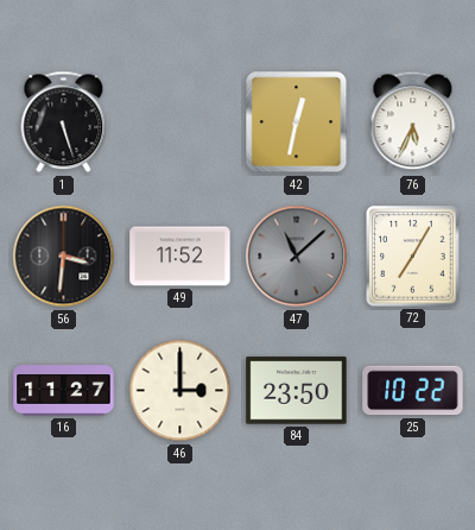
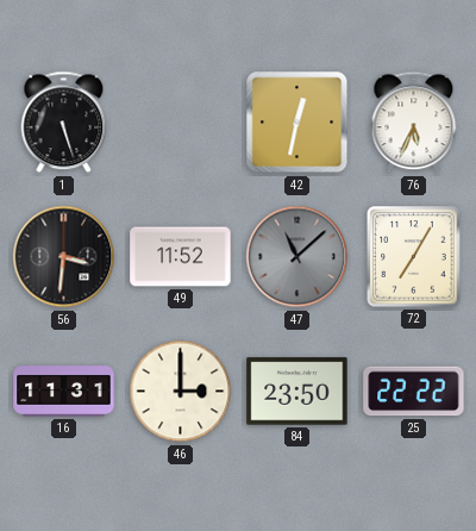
16: 11:27 -> 11:31 (64, 392)
25: 10:22 -> 22:22 (414, 392)
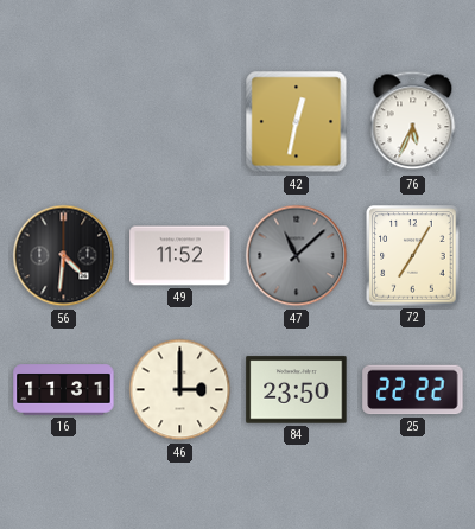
1: 5:27 -> none (64, 123)
56: 3:31 -> 4:31 (64, 256)
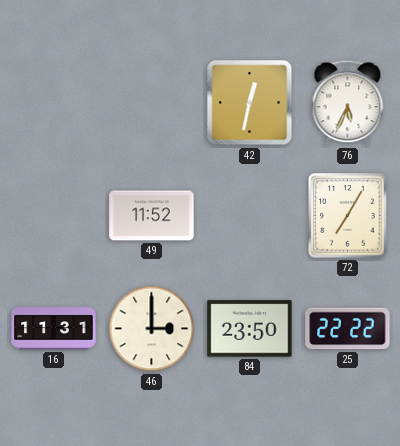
56: 4:31 -> none (64, 256)
47: 11:08 -> none (297, 256)
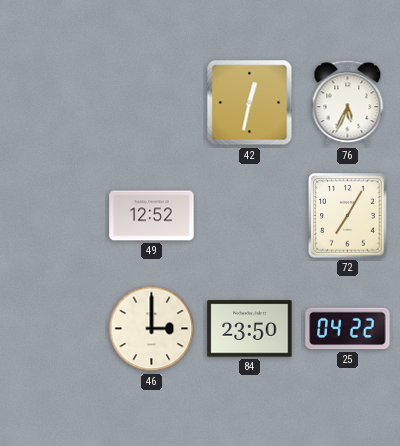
49: 11:52 -> 12:52 (152, 216)
16: 11:31 -> none (54, 329)
25: 22:22 -> 04:22 (348, 329)
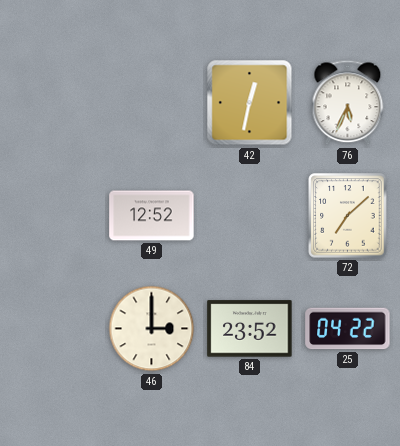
72: 7:05 -> 7:08 (348, 216)
84: 23:50 -> 23:52 (250, 329)
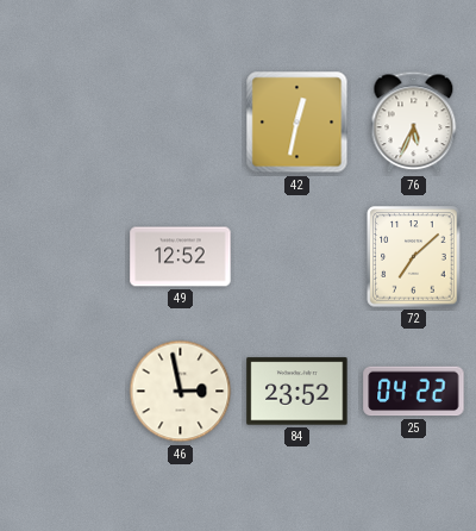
46: 3:00 -> 2:58 (181, 392)
